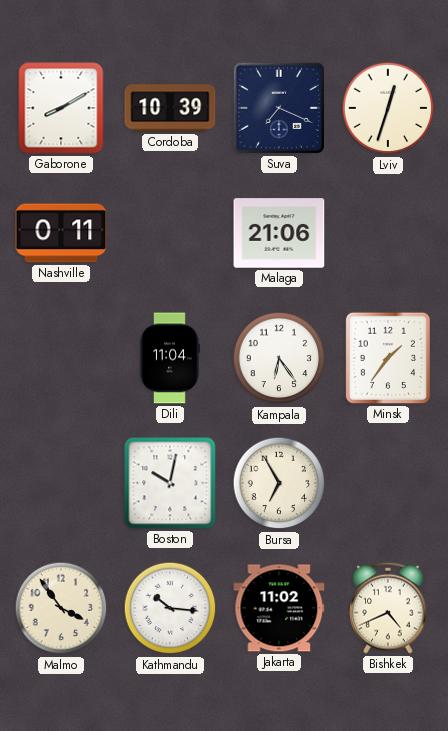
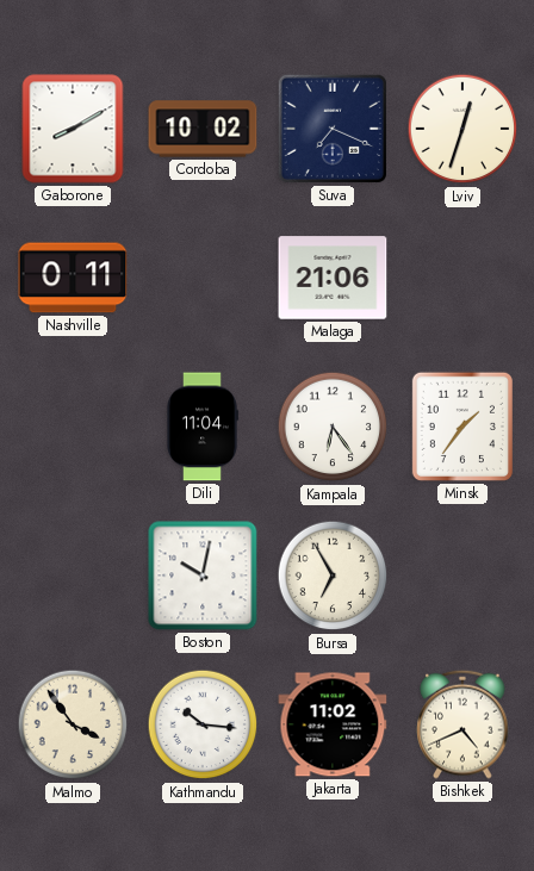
Cordoba: 10:39 -> 10:02 (203, 129)
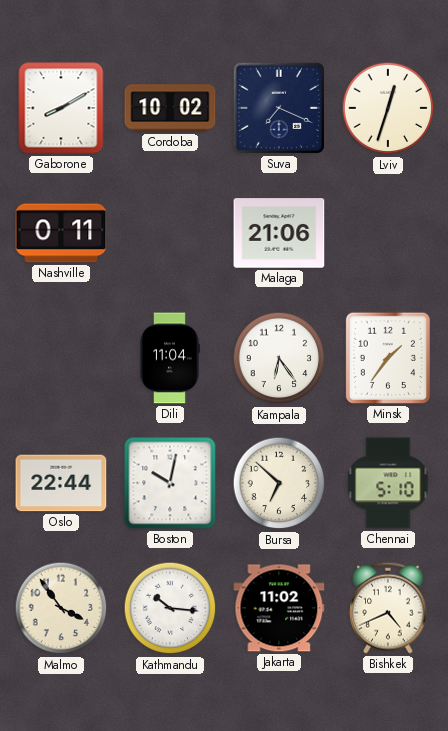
Oslo: none -> 22:44 (61, 483)
Bursa: 6:55 -> 6:52 (279, 483)
Chennai: none -> 5:10 (388, 483)
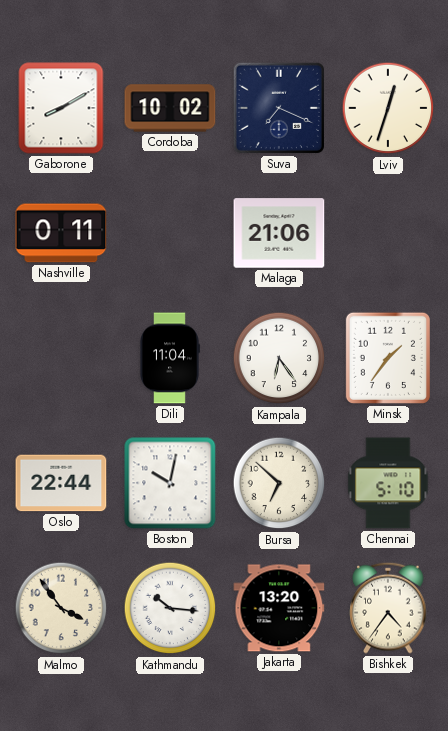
Jakarta: 11:02 -> 13:20 (279, 608)
Bishkek: 4:41 -> 4:36 (388, 608)
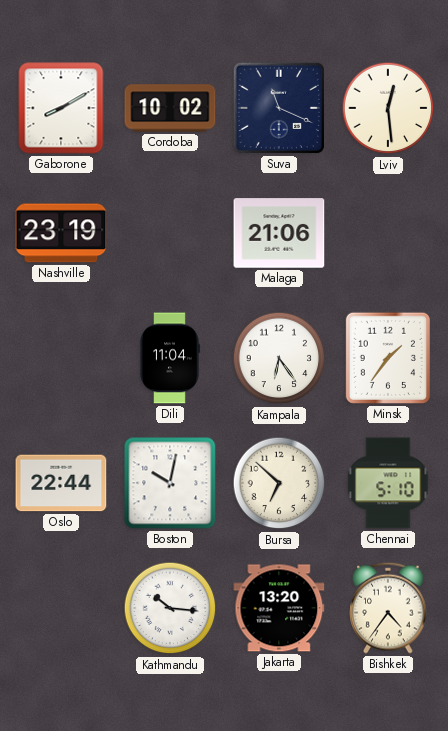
Suva: 7:19 -> 11:19 (279, 108)
Lviv: 12:33 -> 12:29 (388, 108)
Nashville: 0:11 -> 23:19 (61, 233)
Malmo: 3:54 -> none (61, 608)
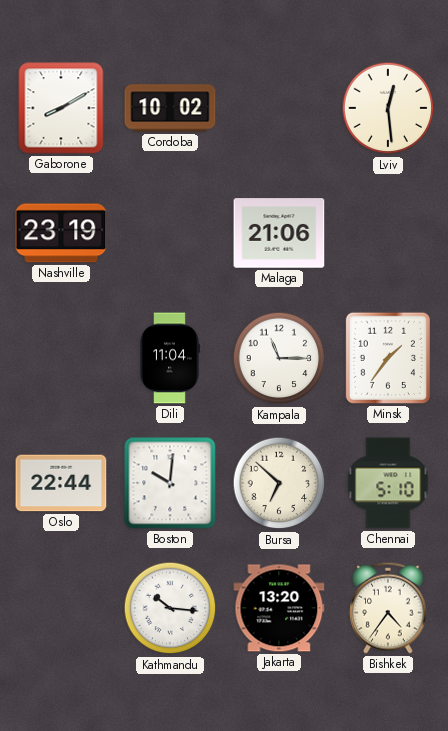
Suva: 11:19 -> none (279, 108)
Kampala: 6:24 -> 11:15 (279, 358)
Boston: 10:02 -> 10:01 (170, 483)
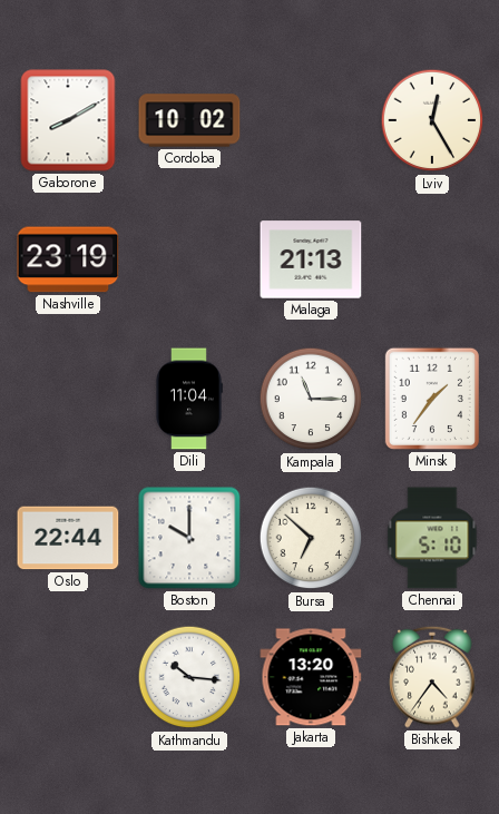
Lviv: 12:29 -> 12:25 (432, 120)
Malaga: 21:06 -> 21:13 (311, 259)
Boston: 10:01 -> 10:00 (189, 538)
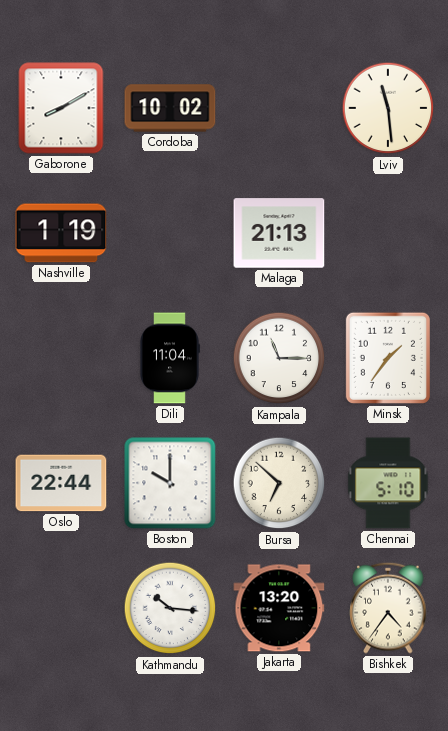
Lviv: 12:25 -> 11:29 (388, 108)
Nashville: 23:19 -> 1:19 (61, 233)
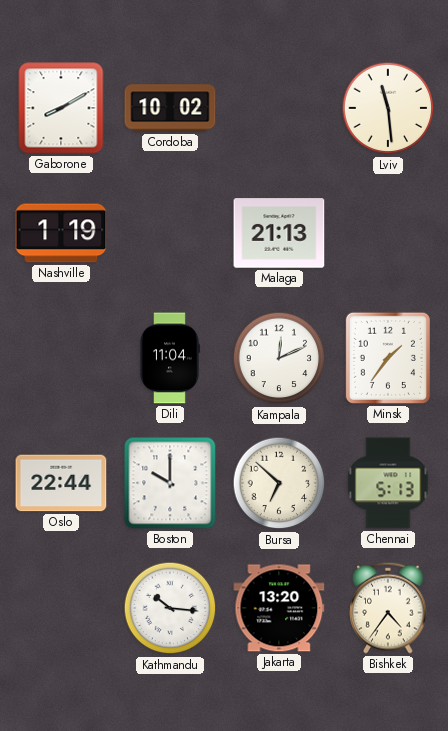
Kampala: 11:15 -> 12:11 (279, 358)
Chennai: 5:10 -> 5:13 (388, 483)
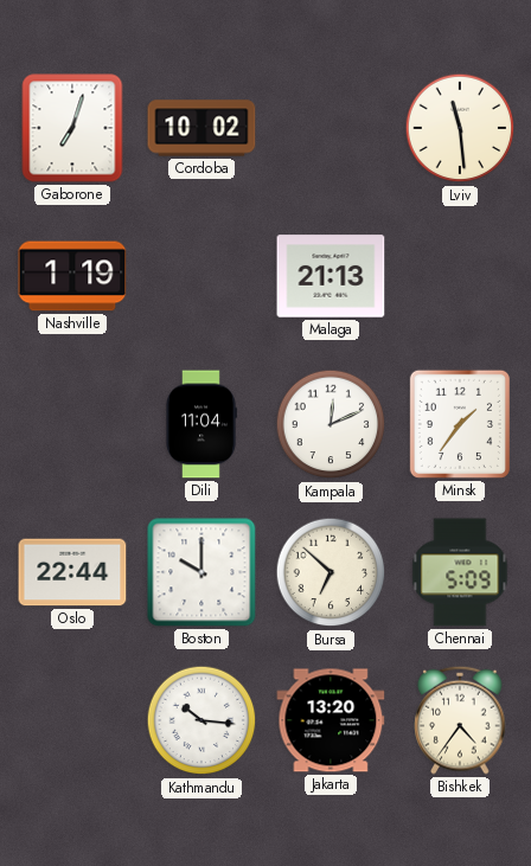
Gaborone: 8:10 -> 7:03 (72, 128)
Chennai: 5:13 -> 5:09 (460, 572)
